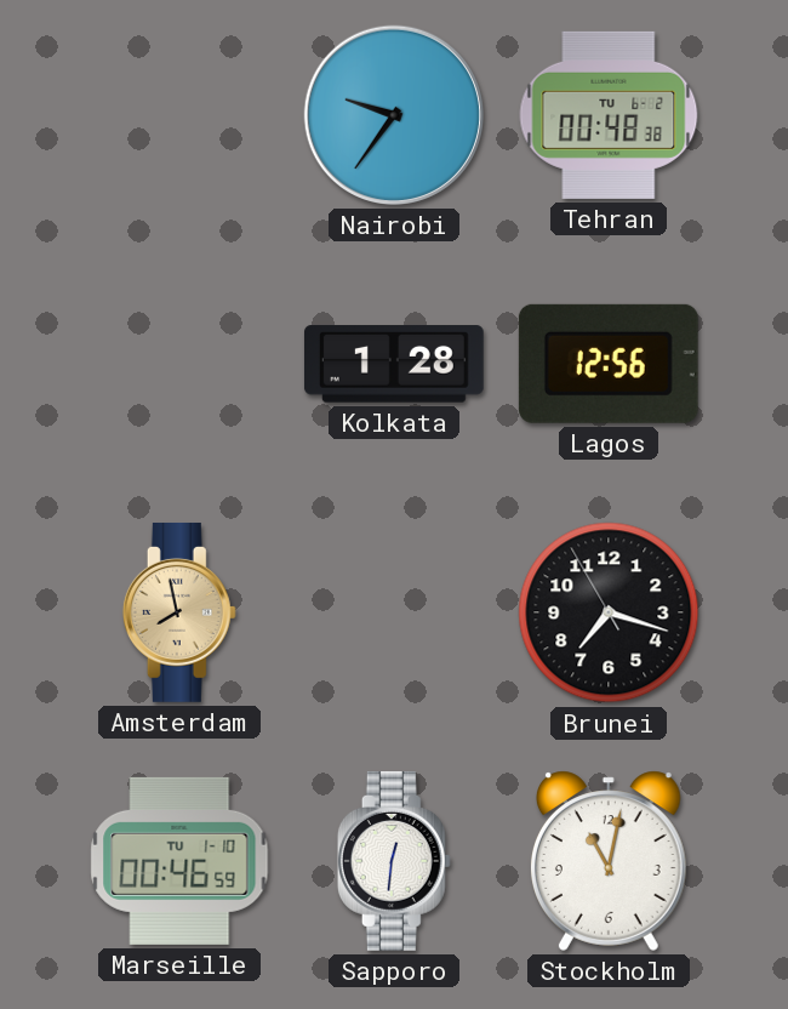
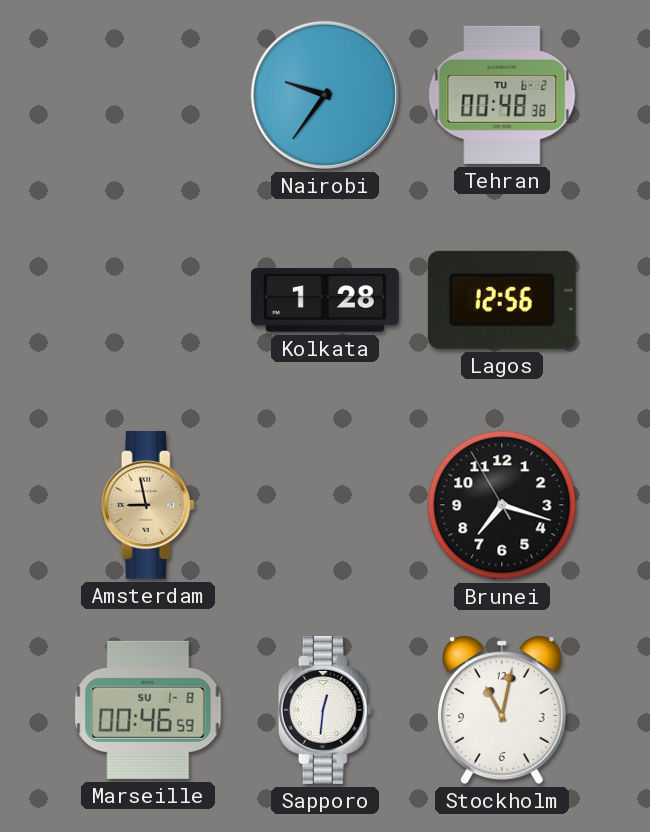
Amsterdam: 7:58 -> 8:58 (148, 505)
Marseille date: TU 1-10 -> SU 1-8 (148, 710)
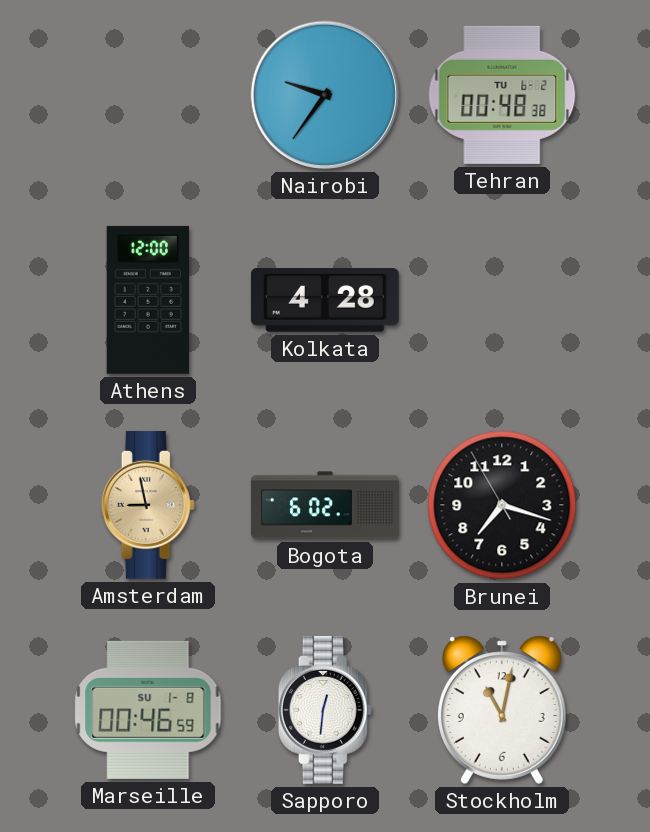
Athens: none -> 12:00 (148, 300)
Kolkata: 1:28 -> 4:28 (325, 300)
Lagos: 12:56 -> none (502, 300)
Bogota: none -> 6:02 (325, 505)
